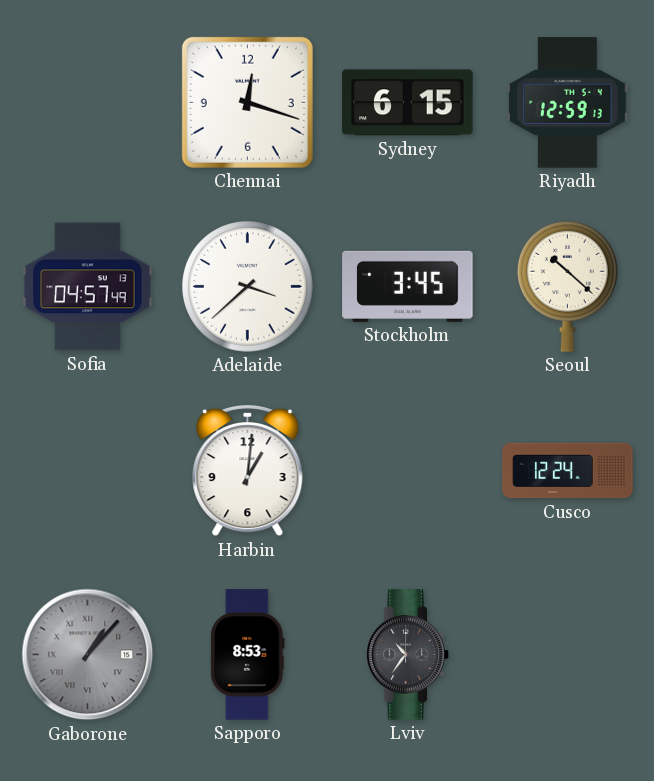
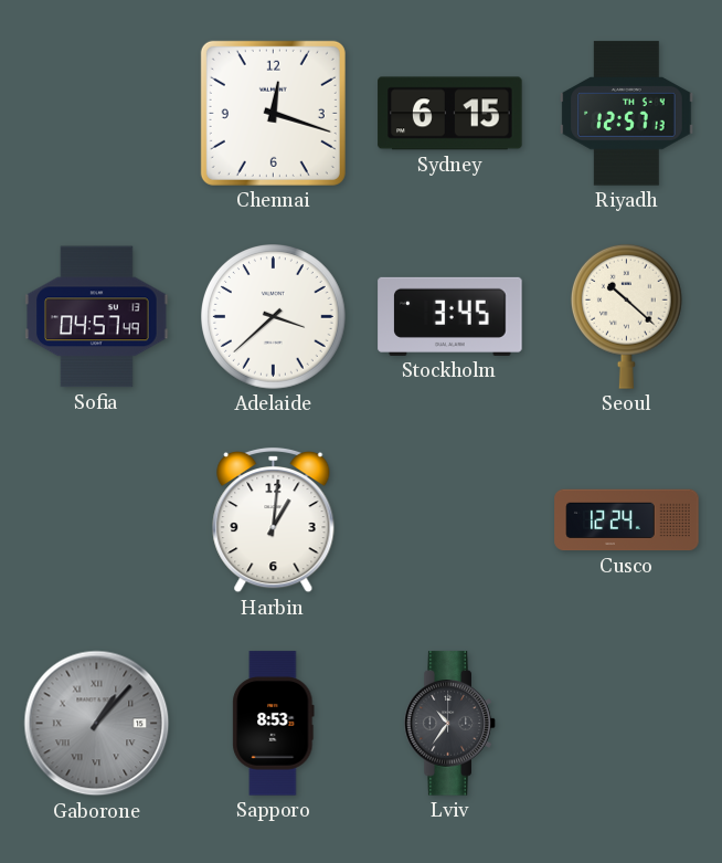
Riyadh: 12:59 -> 12:57 (627, 114)
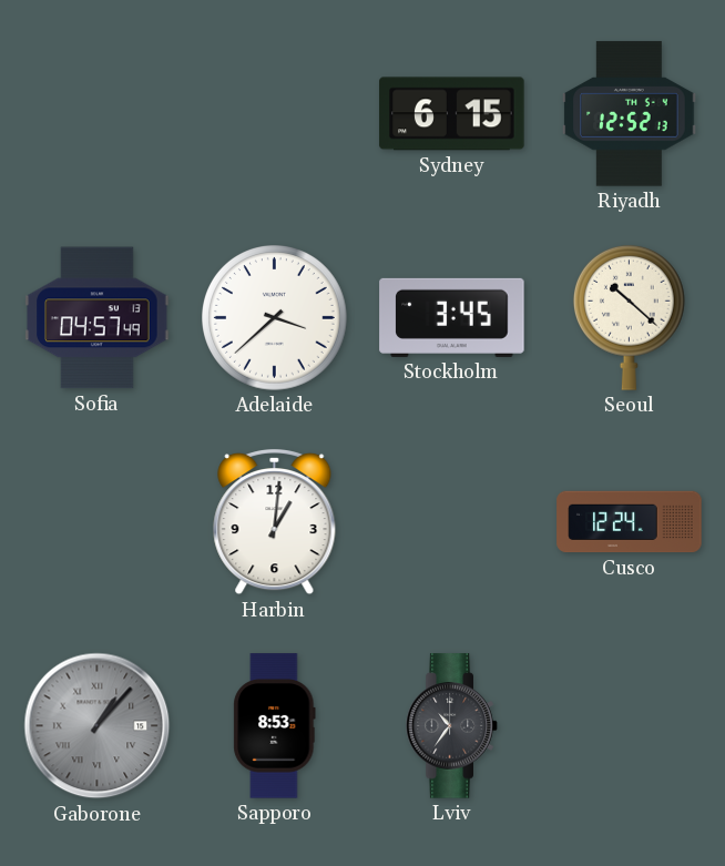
Chennai: 12:18 -> none (273, 113)
Riyadh: 12:57 -> 12:52 (630, 114)
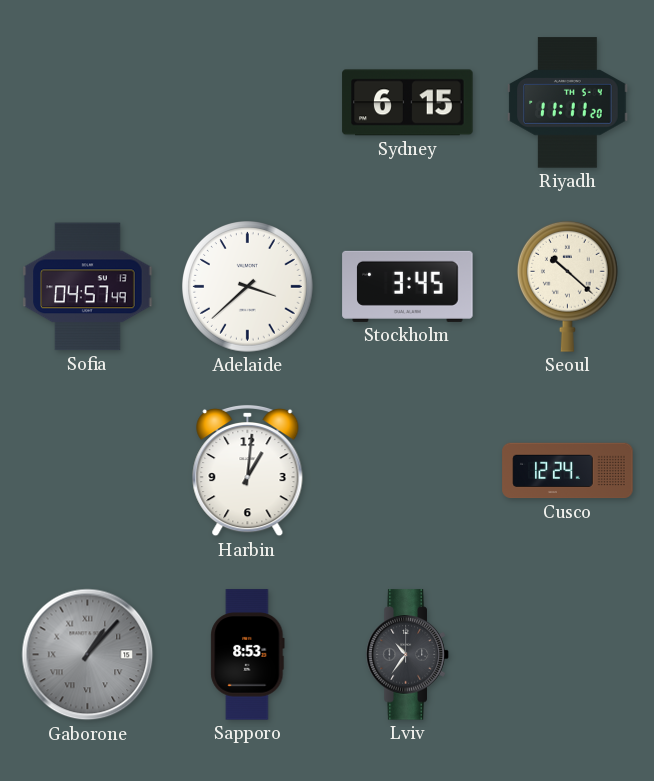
Riyadh: 12:52 -> 11:11 (568, 103)
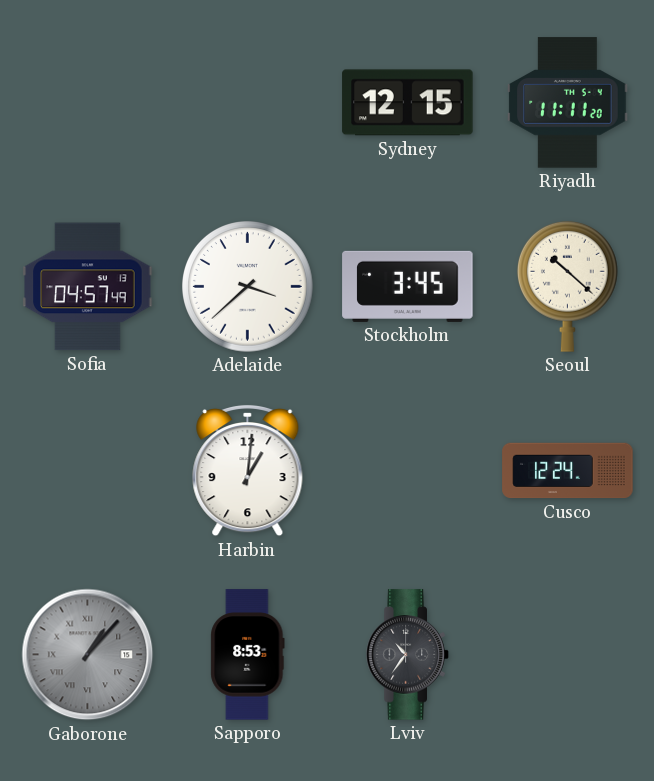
Sydney: 6:15 -> 12:15 (408, 103)
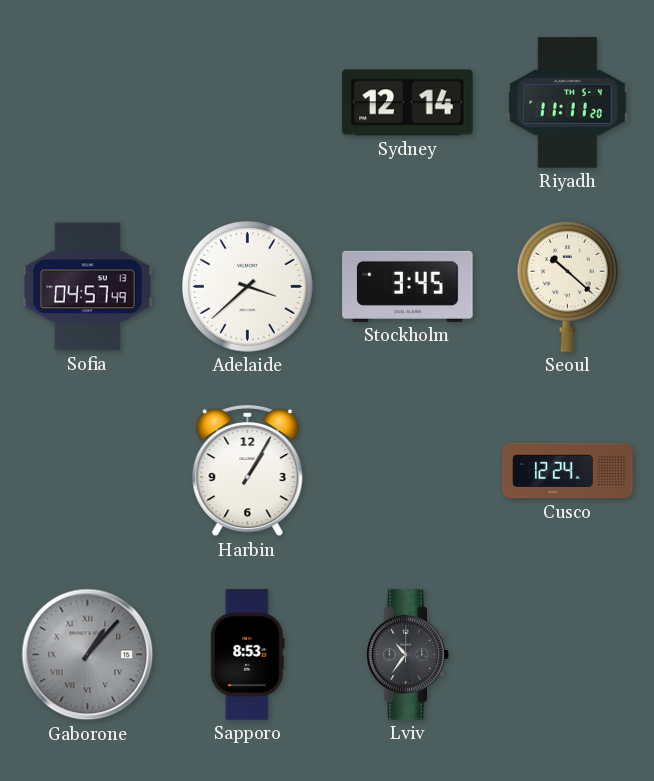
Sydney: 12:15 -> 12:14 (408, 103)
Harbin: 1:01 -> 1:05 (248, 471)
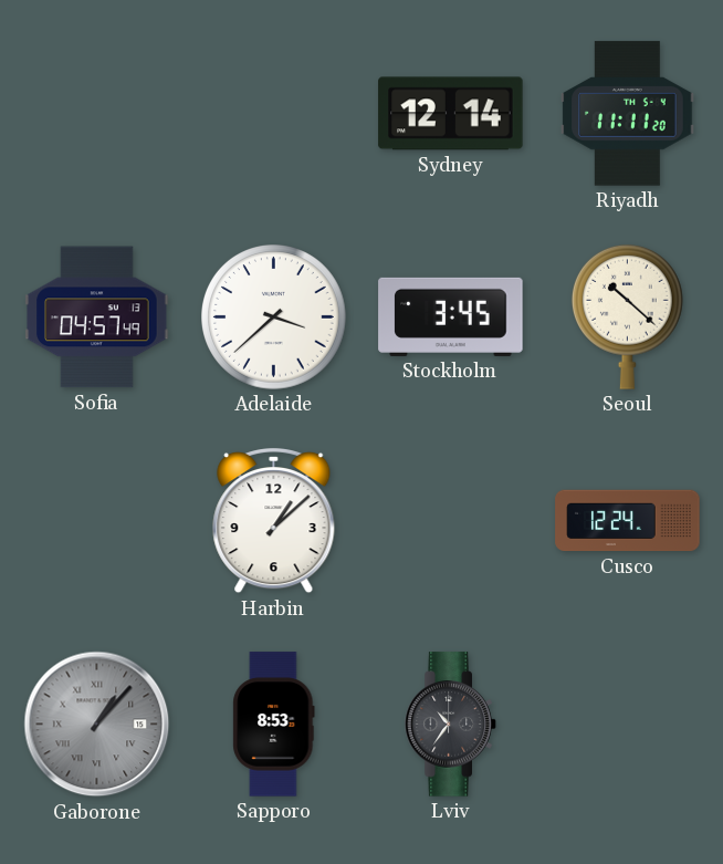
Harbin: 1:05 -> 1:08 (274, 521)
